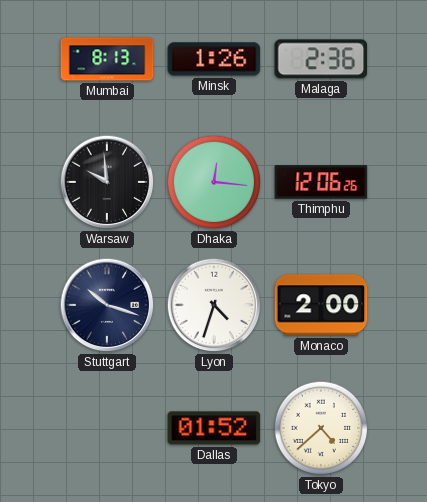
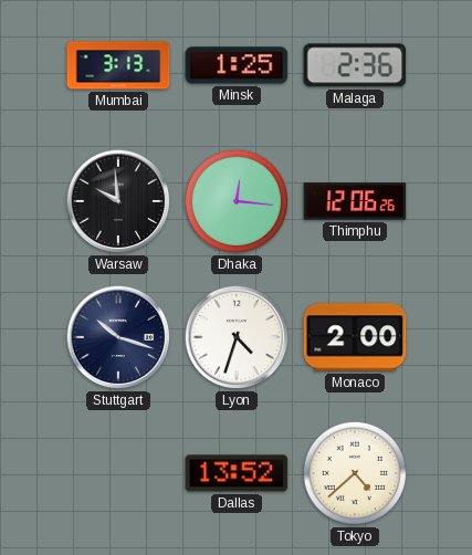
Mumbai: 8:13 -> 3:13 (118, 65)
Minsk: 1:26 -> 1:25 (237, 65)
Dallas: 01:52 -> 13:52 (237, 473)
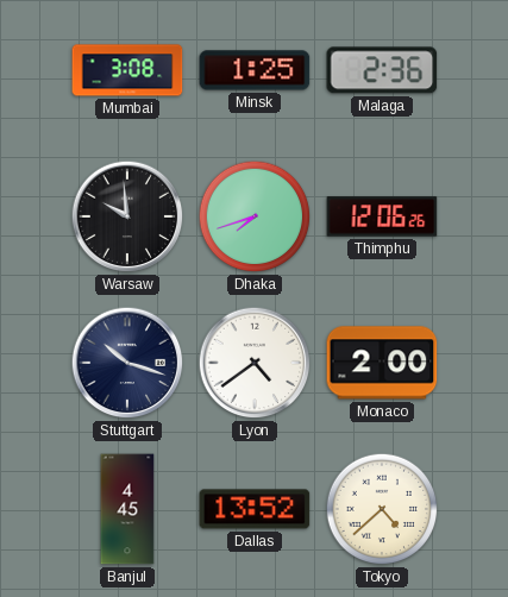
Mumbai: 3:13 -> 3:08 (127, 70)
Dhaka: 12:16 -> 7:42 (255, 216)
Lyon: 4:33 -> 4:39 (255, 363)
Banjul: none -> 4:45 (127, 509)
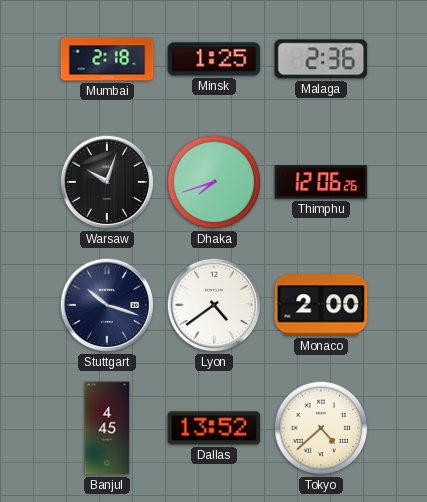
Mumbai: 3:08 -> 2:18 (107, 59)
Warsaw: 9:59 -> 10:03 (107, 182)
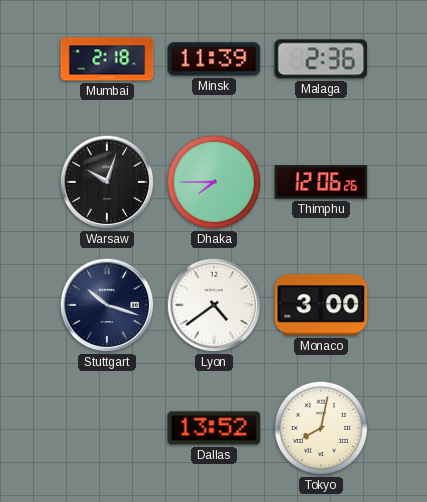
Minsk: 1:25 -> 11:39 (214, 59)
Dhaka: 7:42 -> 7:45 (214, 182)
Monaco: 2:00 -> 3:00 (321, 305)
Banjul: 4:45 -> none (107, 428)
Tokyo: 4:38 -> 8:02 (321, 428)
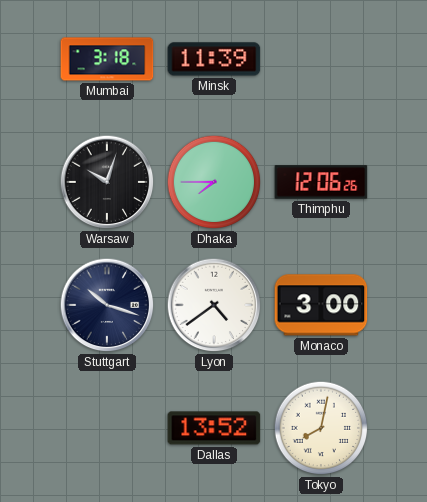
Mumbai: 2:18 -> 3:18 (107, 59)
Malaga: 2:36 -> none (321, 59)
